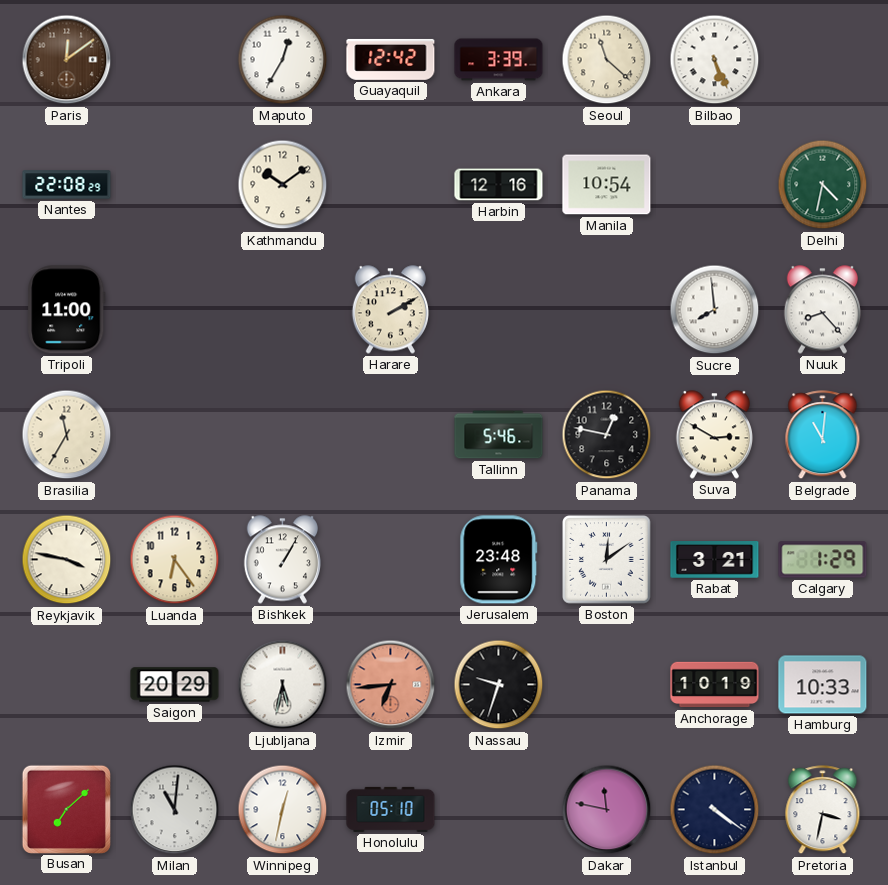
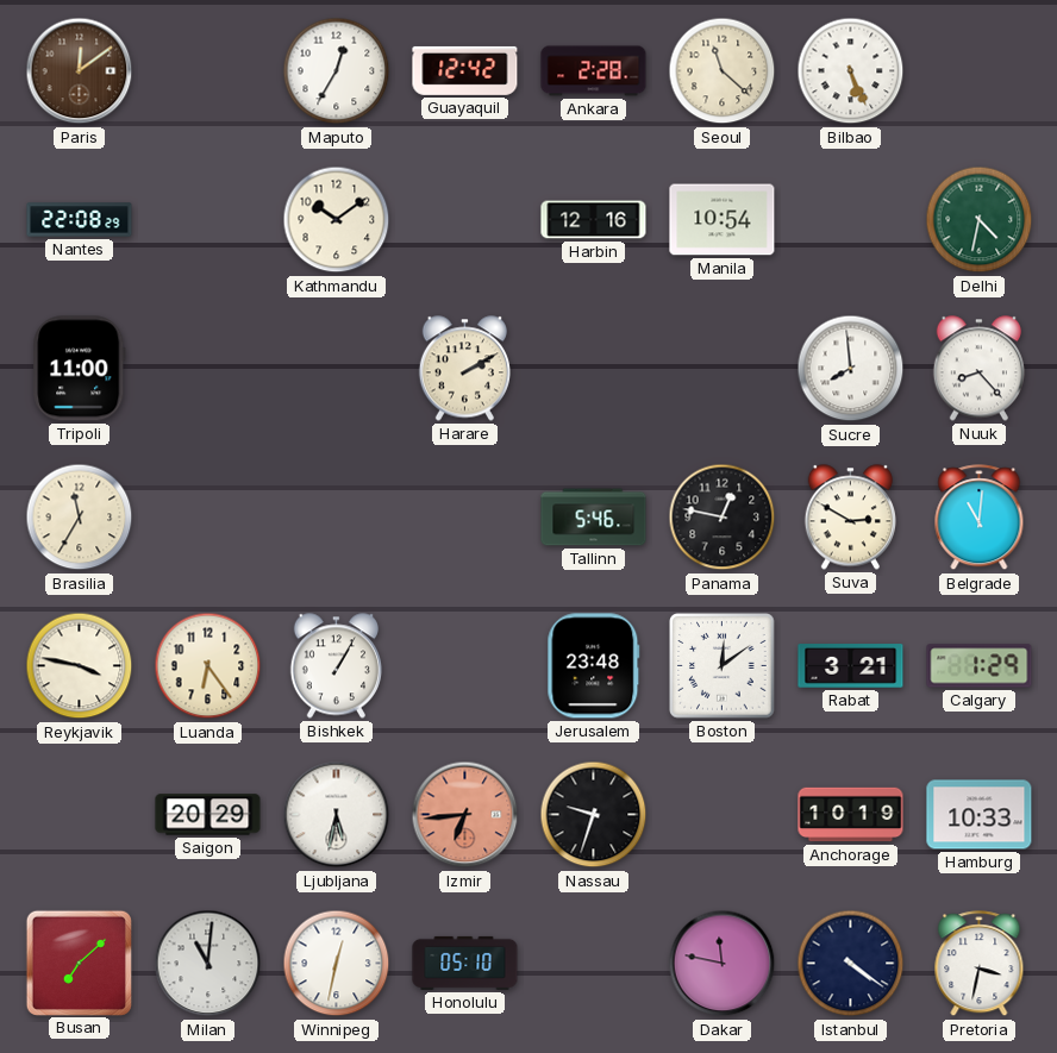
Ankara: 3:39 -> 2:28 (594, 71)
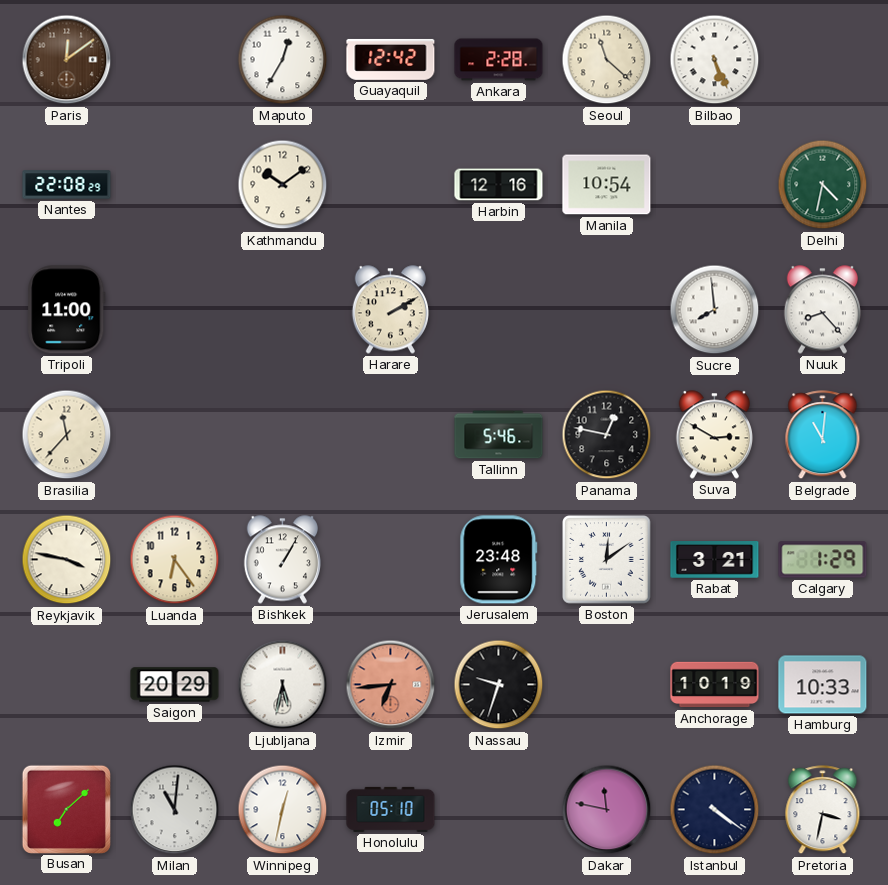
Brasilia: 11:35 -> 11:37 (67, 435)
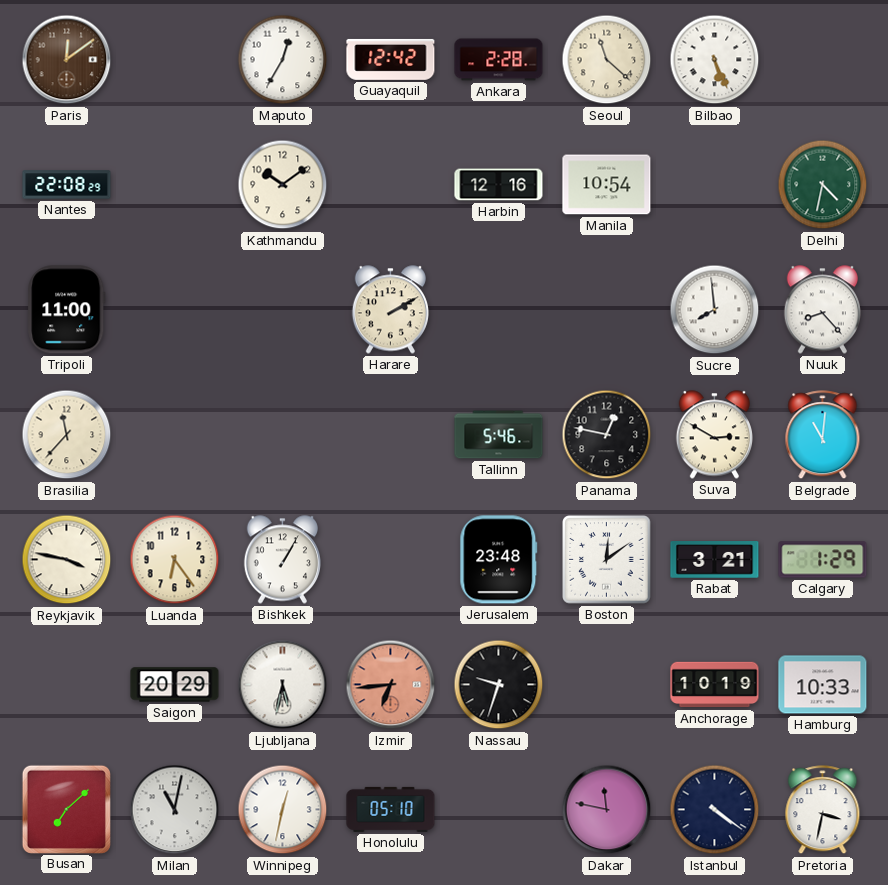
Milan: 11:01 -> 11:02 (175, 810)
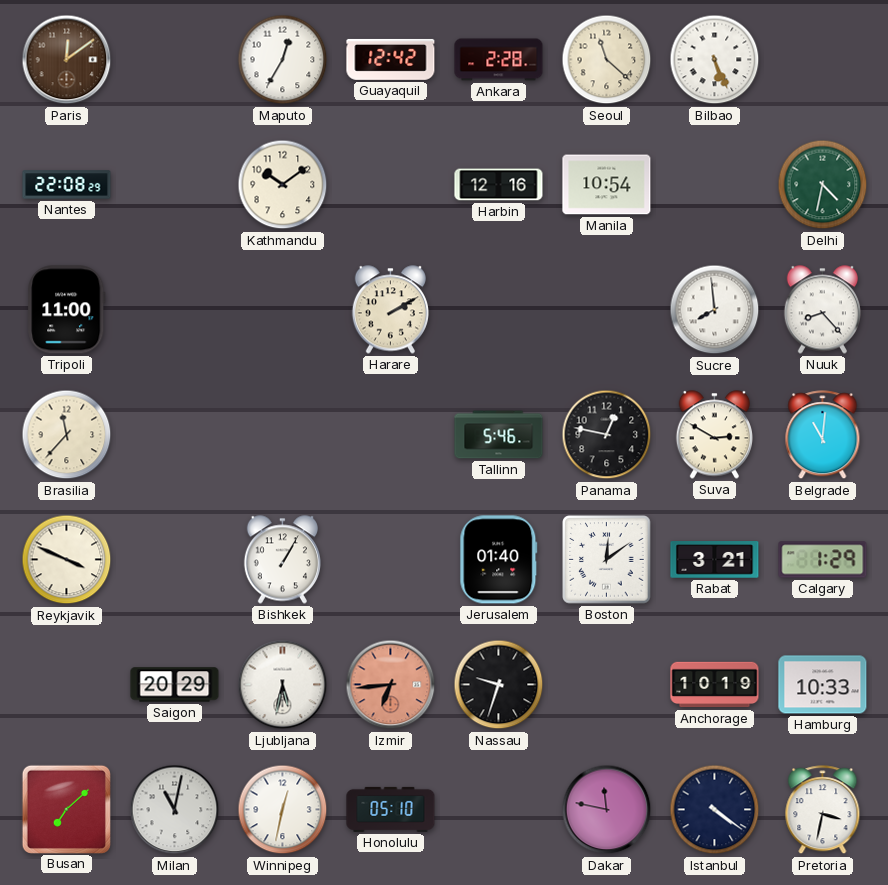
Reykjavik: 3:47 -> 3:49 (67, 560)
Luanda: 6:24 -> none (175, 560)
Jerusalem: 23:48 -> 01:40 (499, 560)
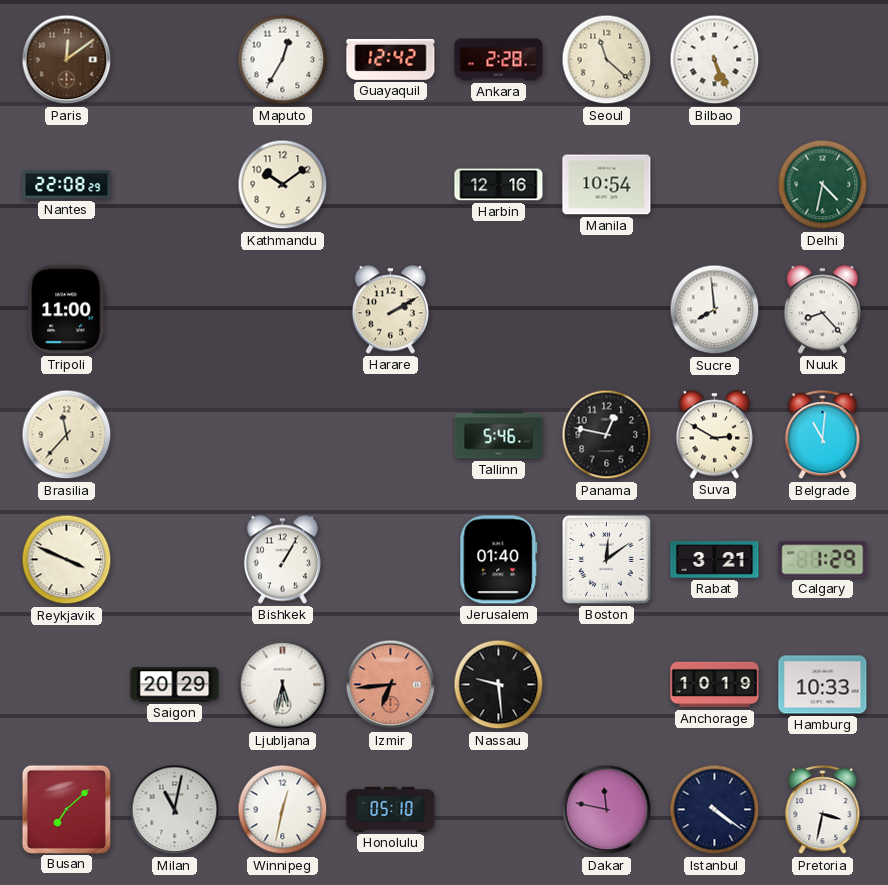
Nassau: 9:33 -> 9:29 (499, 685)
